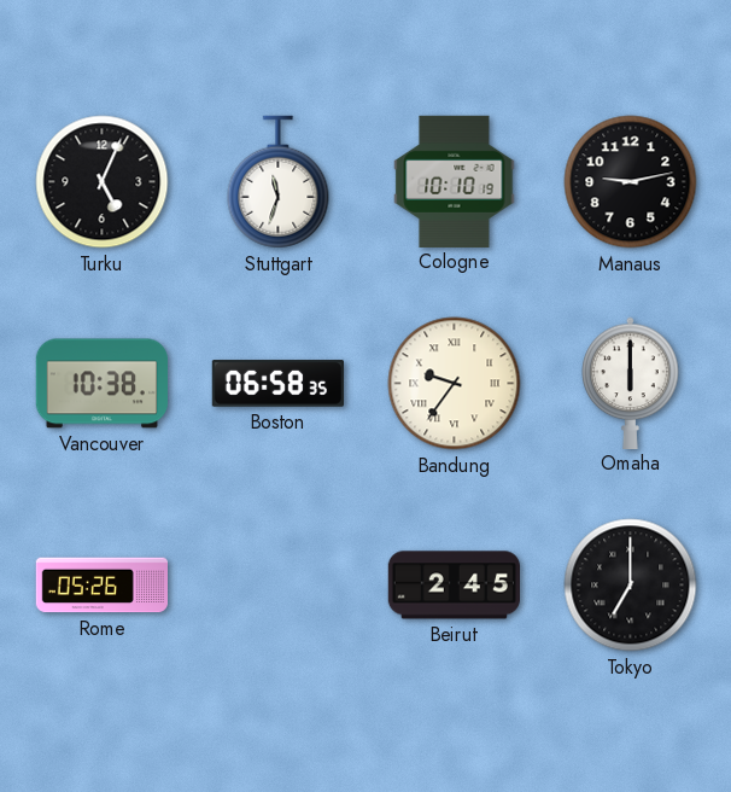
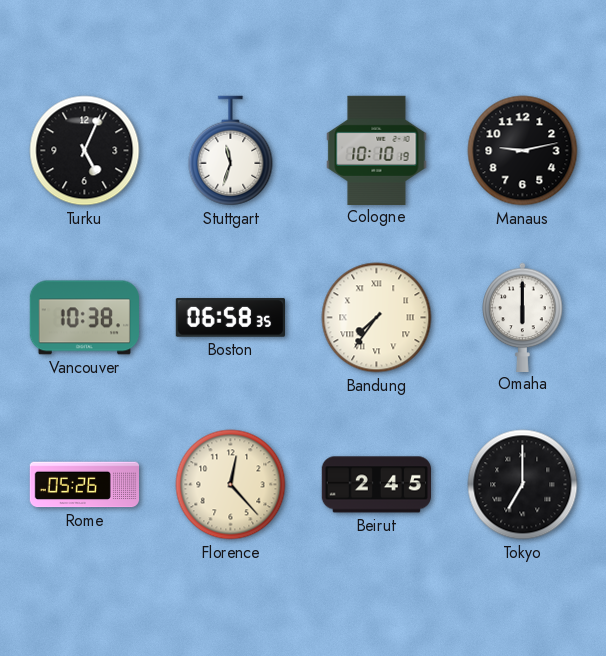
Bandung: 9:36 -> 7:36 (377, 318)
Florence: none -> 12:23 (231, 485)
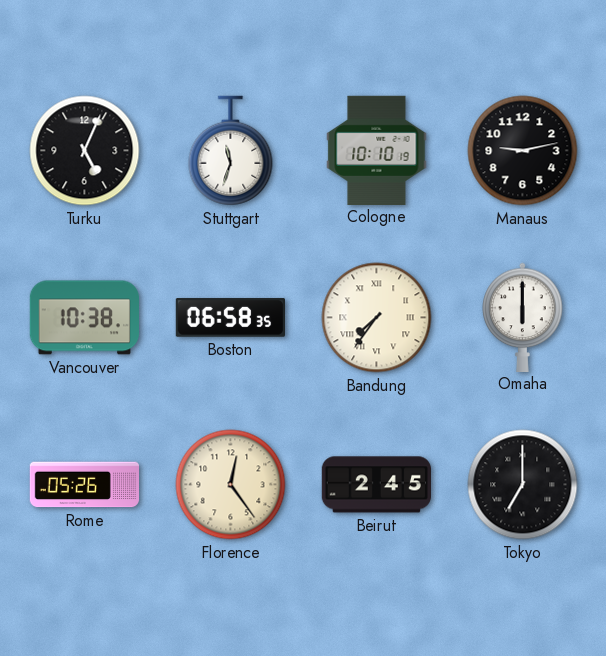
Florence: 12:23 -> 12:24 (231, 485)
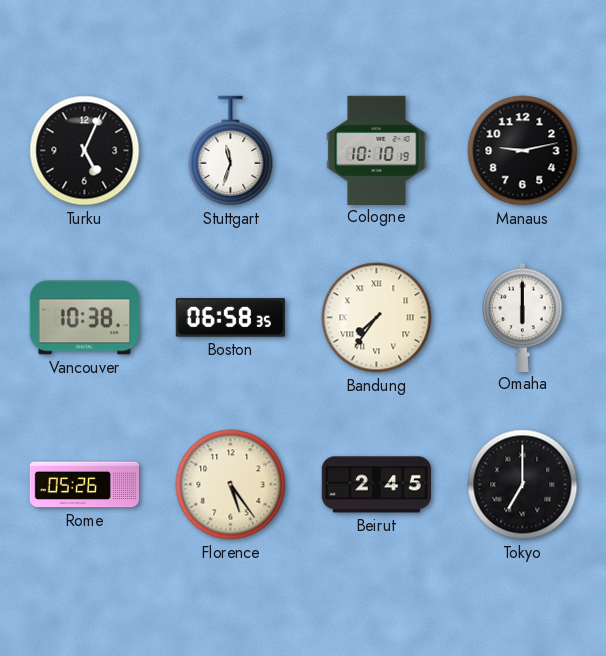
Florence: 12:24 -> 5:24 (231, 485)
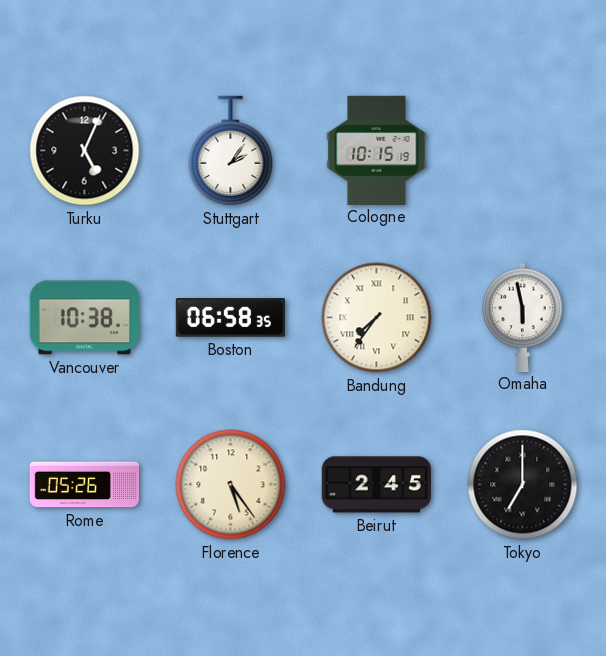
Stuttgart: 11:33 -> 2:06 (231, 151)
Cologne: 10:10 -> 10:15 (377, 150)
Manaus: 9:13 -> none (523, 151)
Omaha: 6:00 -> 5:58 (523, 317)
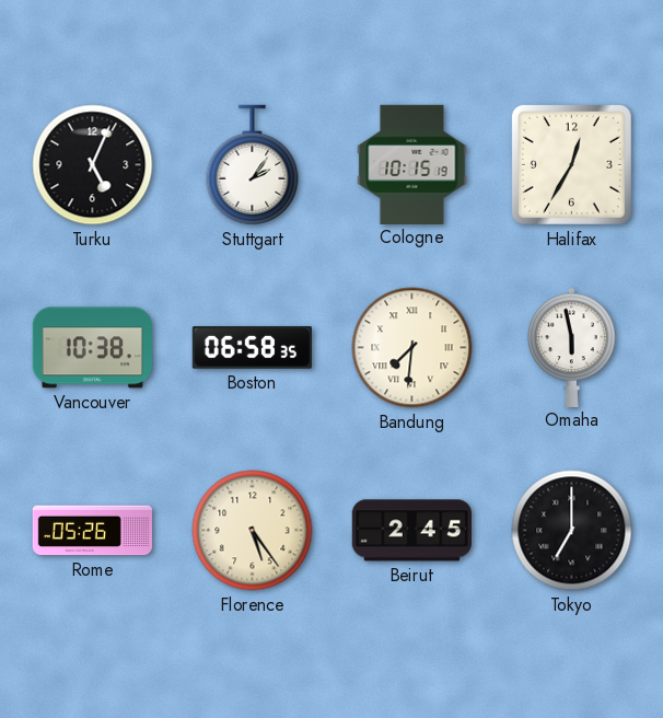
Halifax: none -> 12:35 (571, 164)
Bandung: 7:36 -> 7:31 (412, 348)
